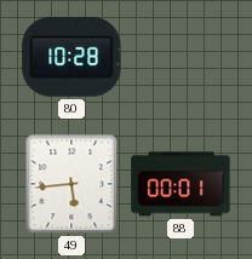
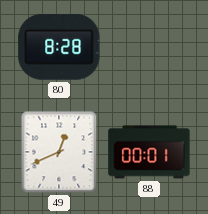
80: 10:28 -> 8:28 (59, 47)
49: 5:44 -> 12:41 (59, 152)
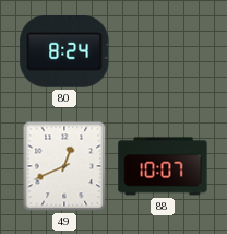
80: 8:28 -> 8:24 (64, 51)
88: 00:01 -> 10:07 (163, 166)
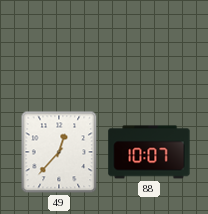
80: 8:24 -> none (64, 51)
49: 12:41 -> 12:37 (59, 152)
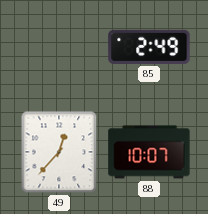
85: none -> 2:49 (149, 47)
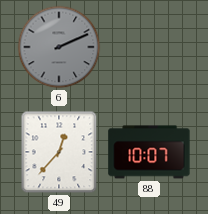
6: none -> 2:11 (59, 47)
85: 2:49 -> none (149, 47)
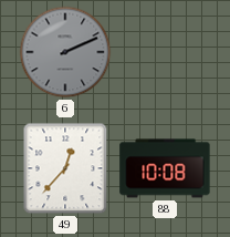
88: 10:07 -> 10:08 (165, 168)
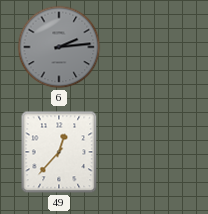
6: 2:11 -> 2:14 (59, 47)
88: 10:08 -> none (165, 168)
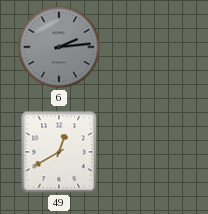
49: 12:37 -> 12:40 (59, 152)
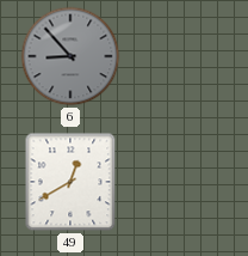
6: 2:14 -> 8:53 (70, 56)
